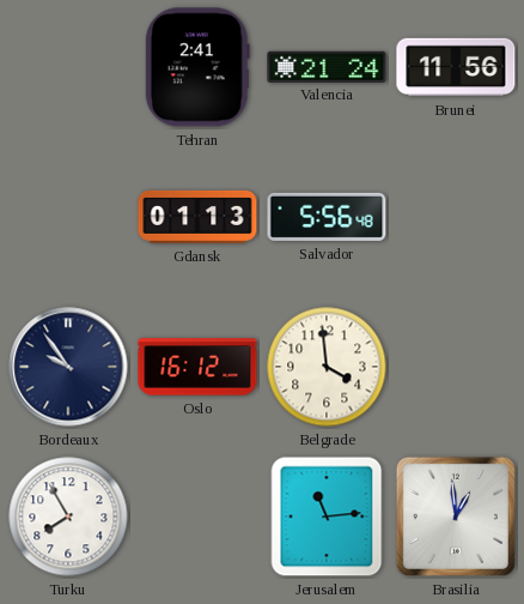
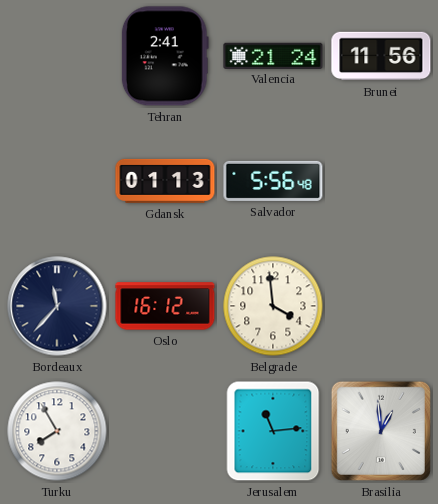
Bordeaux: 9:54 -> 11:37 (57, 306)
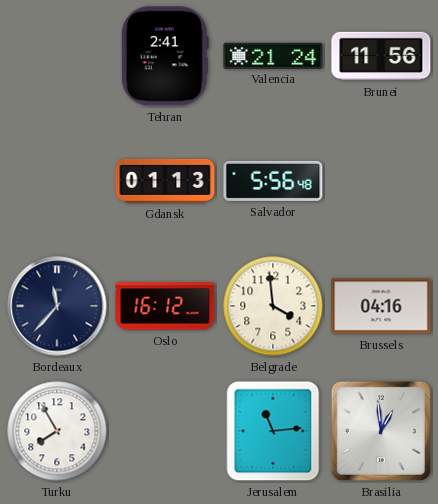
Brussels: none -> 04:16 (381, 306)
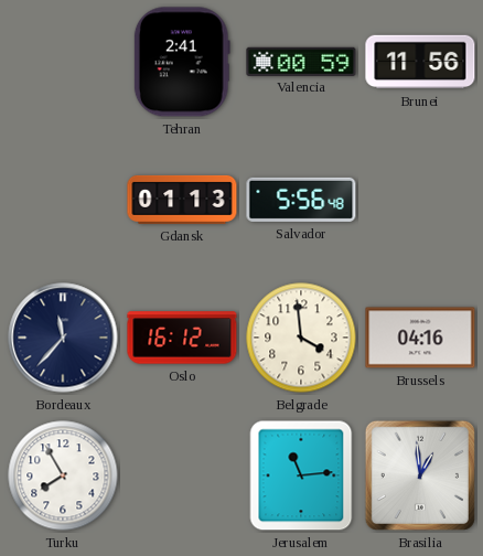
Valencia: 21:24 -> 00:59 (301, 61)
